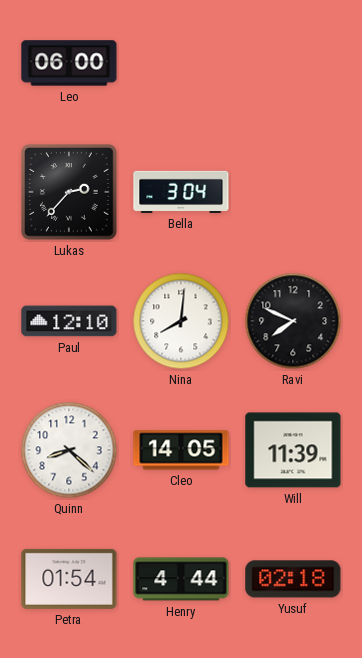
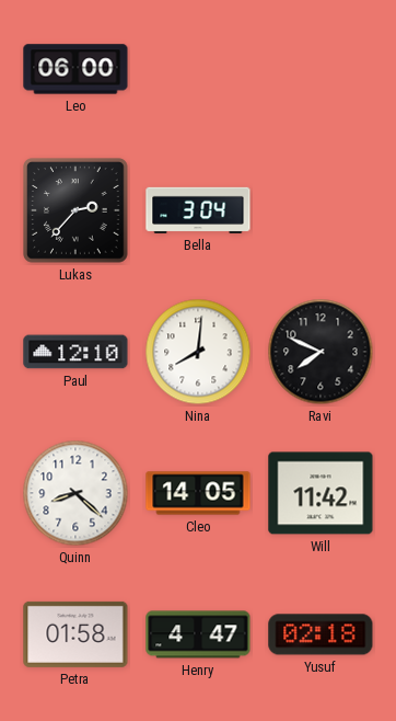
Will: 11:39 -> 11:42 (321, 493)
Petra: 01:54 -> 01:58 (75, 634)
Henry: 4:44 -> 4:47 (198, 634)
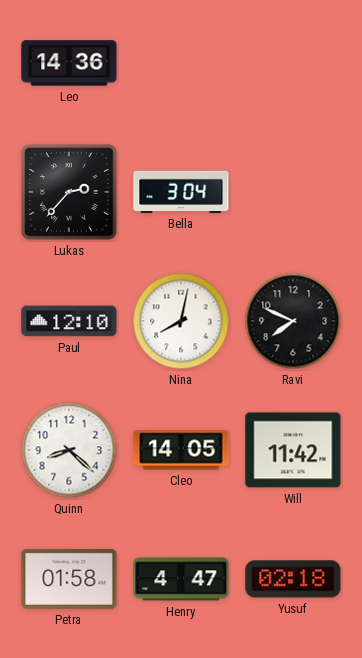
Leo: 06:00 -> 14:36 (69, 63)
Nina: 8:01 -> 8:02 (181, 321)
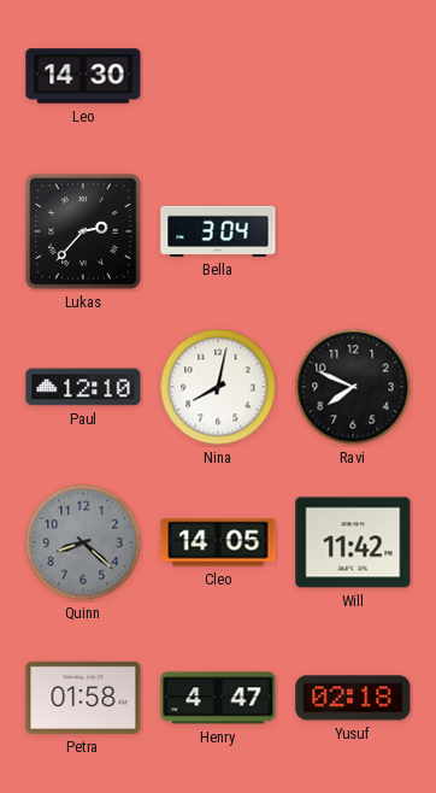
Leo: 14:36 -> 14:30 (83, 76)
Quinn dial: white -> grey (83, 542)
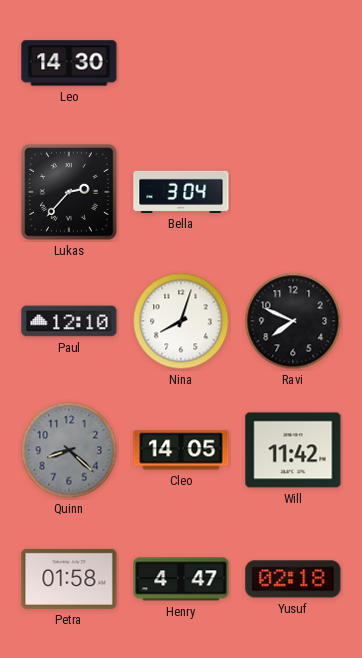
Nina: 8:02 -> 8:03 (181, 321)
